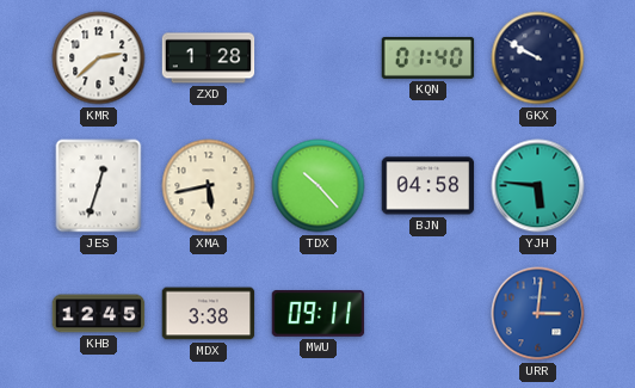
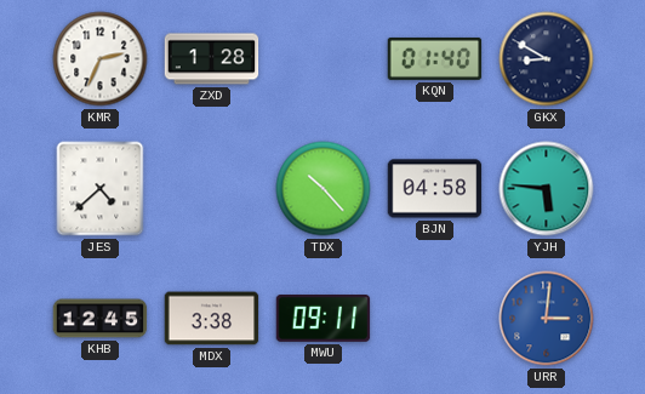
KMR: 2:38 -> 2:34 (101, 59)
GKX: 9:50 -> 8:50 (547, 59)
JES: 12:33 -> 4:38 (101, 189)
XMA: 5:43 -> none (209, 186)
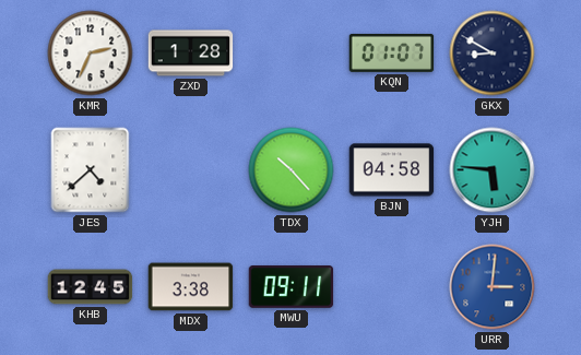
KQN: 01:40 -> 01:07 (392, 52)
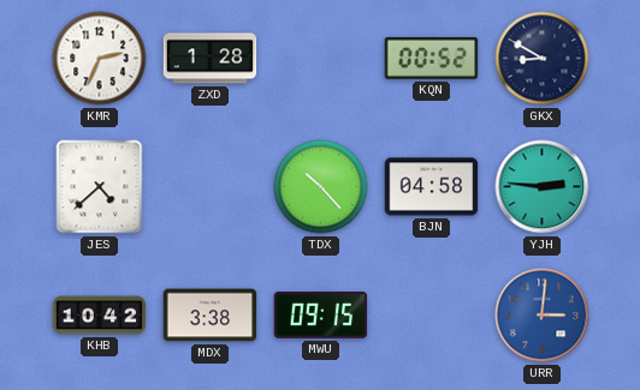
KQN: 01:07 -> 00:52 (432, 58)
YJH: 5:46 -> 2:46 (543, 187)
KHB: 12:45 -> 10:42 (100, 316)
MWU: 09:11 -> 09:15 (321, 316)
